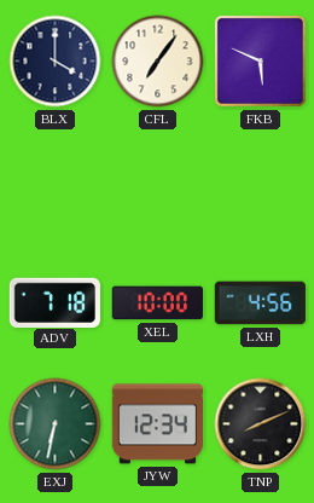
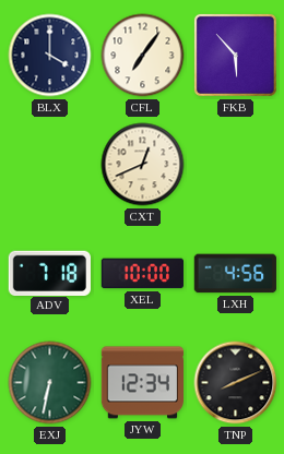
FKB: 5:49 -> 5:53 (235, 55)
CXT: none -> 12:41 (143, 165)
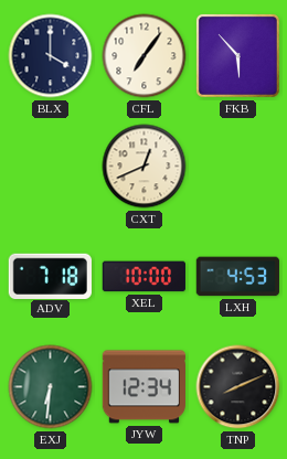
LXH: 4:56 -> 4:53 (237, 277)
EXJ: 6:32 -> 6:31 (51, 387)
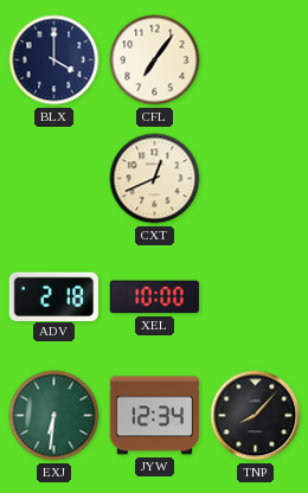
FKB: 5:53 -> none (237, 55)
ADV: 7:18 -> 2:18 (53, 296)
LXH: 4:53 -> none (237, 277)
TNP: 8:11 -> 8:07 (256, 416)
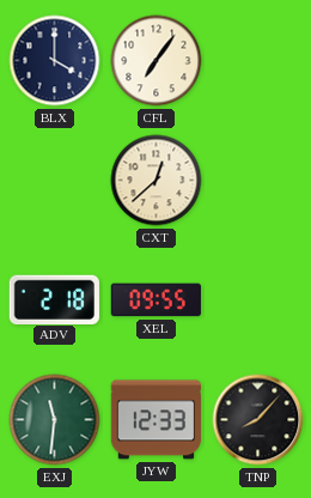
CXT: 12:41 -> 12:38 (157, 181)
XEL: 10:00 -> 09:55 (155, 300)
EXJ: 6:31 -> 11:31 (55, 420)
JYW: 12:34 -> 12:33 (155, 420)
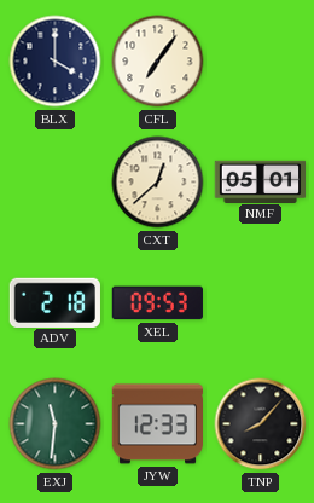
NMF: none -> 05:01 (261, 181)
XEL: 09:55 -> 09:53 (157, 303)
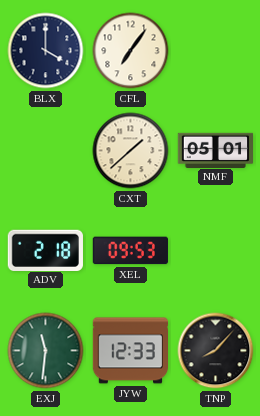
CXT: 12:38 -> 1:38 (131, 151)
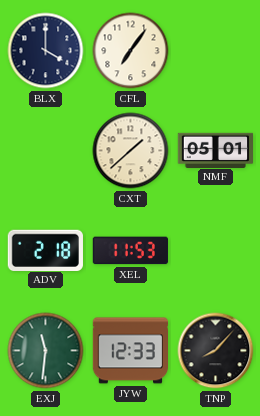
XEL: 09:53 -> 11:53 (130, 251)
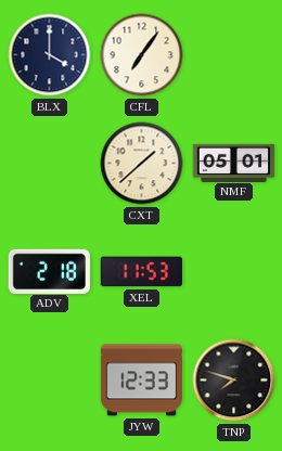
EXJ: 11:31 -> none (46, 351)
TNP: 8:07 -> 7:48 (234, 381)
